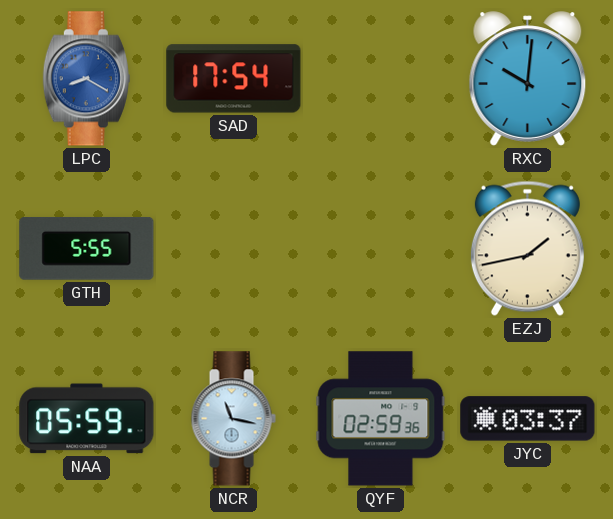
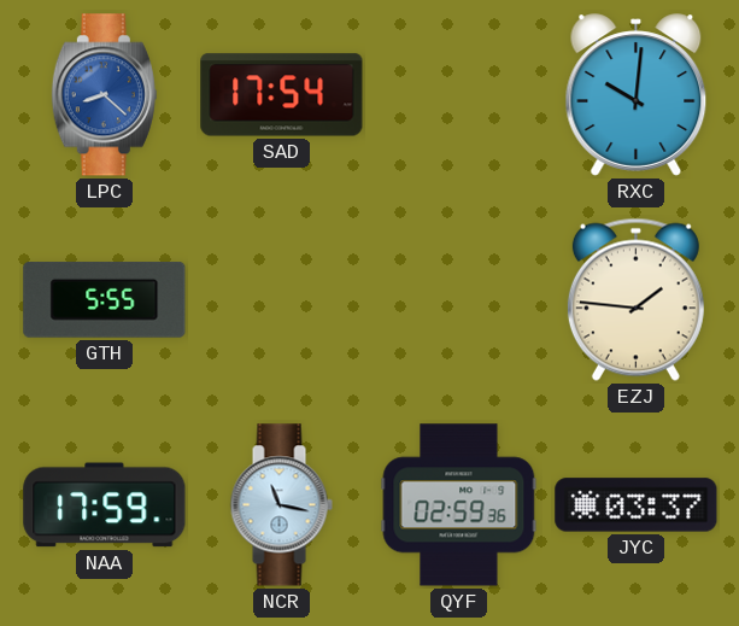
LPC: 8:20 -> 8:22 (104, 95)
EZJ: 1:43 -> 1:46 (635, 299)
NAA: 05:59 -> 17:59 (105, 505)
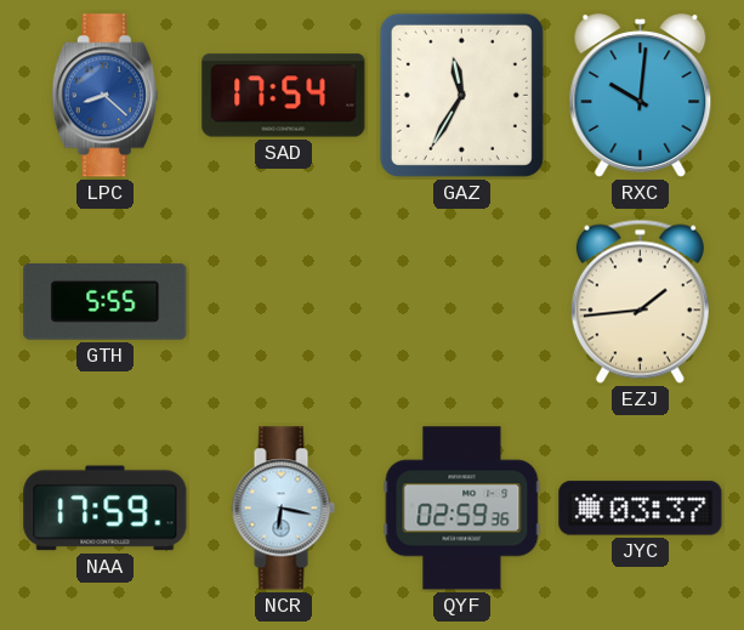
GAZ: none -> 11:35 (461, 95)
EZJ: 1:46 -> 1:44 (640, 301)
NCR: 11:17 -> 6:17 (283, 509)
